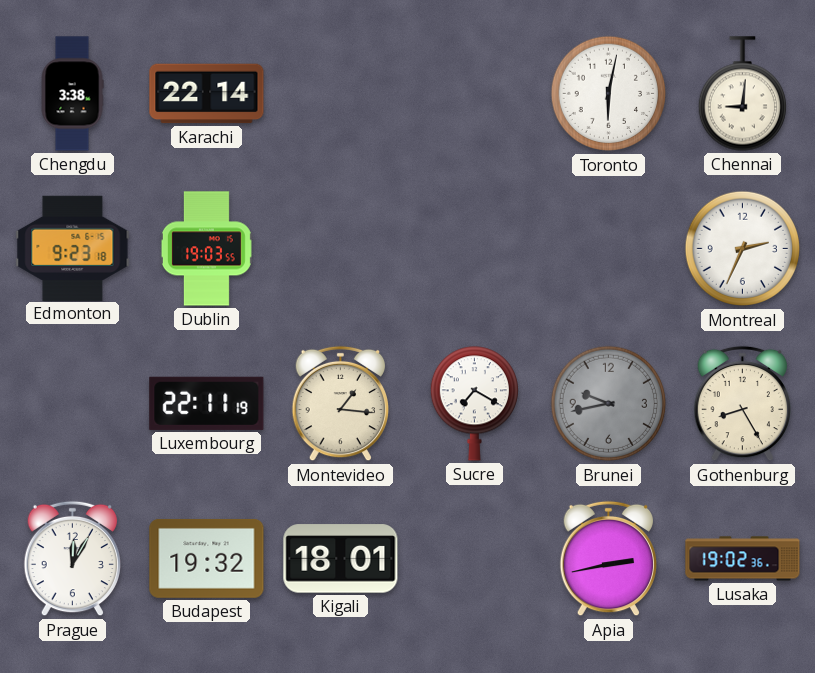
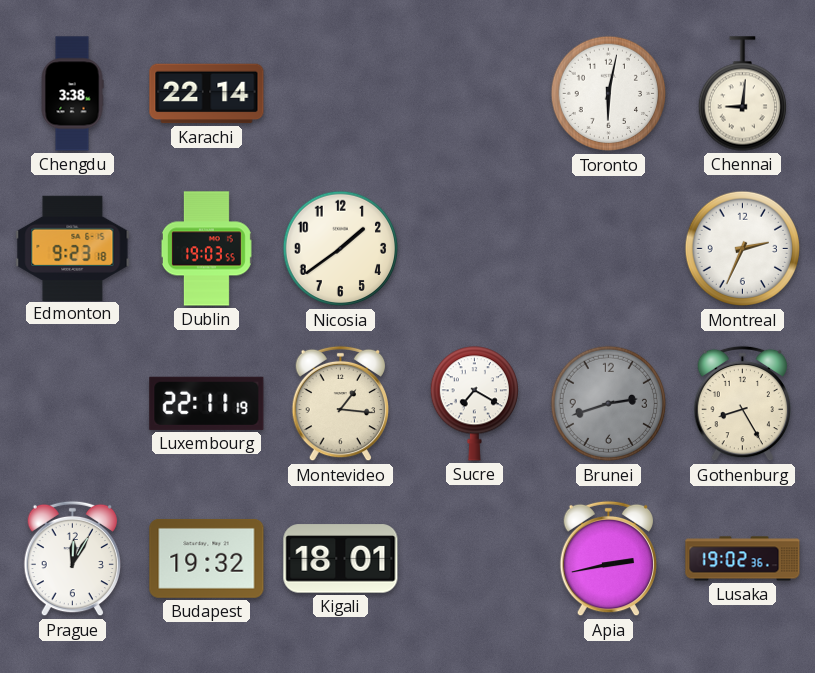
Nicosia: none -> 1:39 (341, 249)
Brunei: 9:43 -> 2:42 (609, 404)
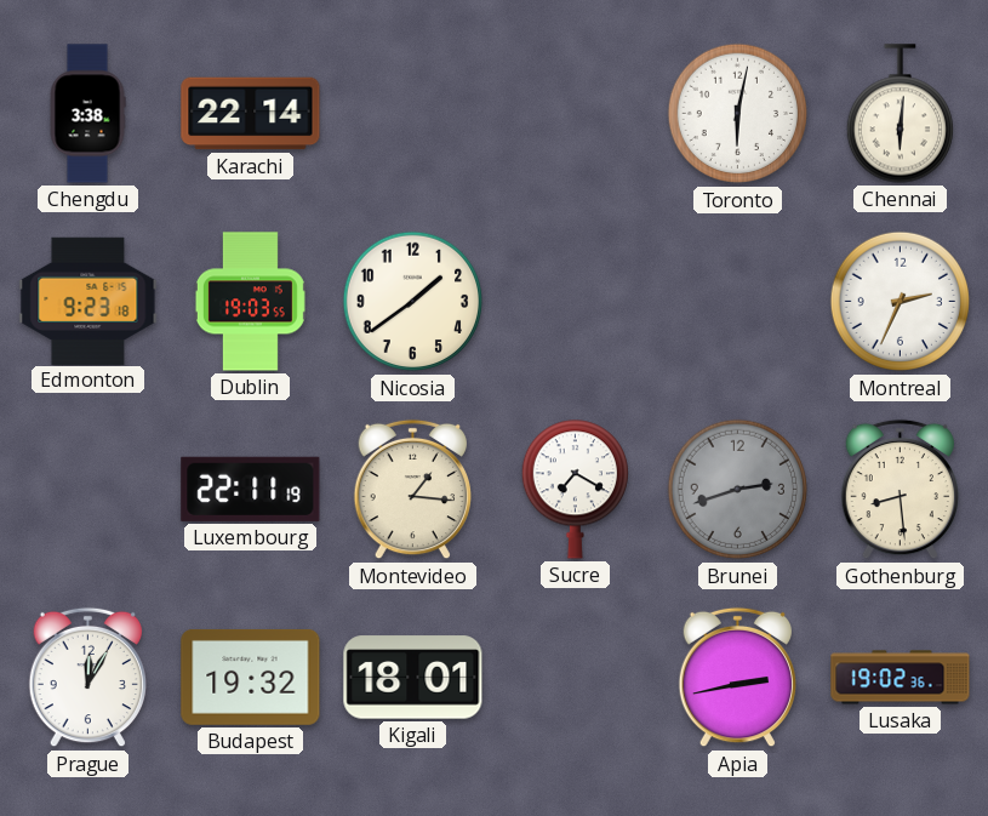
Chennai: 9:01 -> 6:01 (900, 114)
Gothenburg: 8:25 -> 8:29 (900, 490)
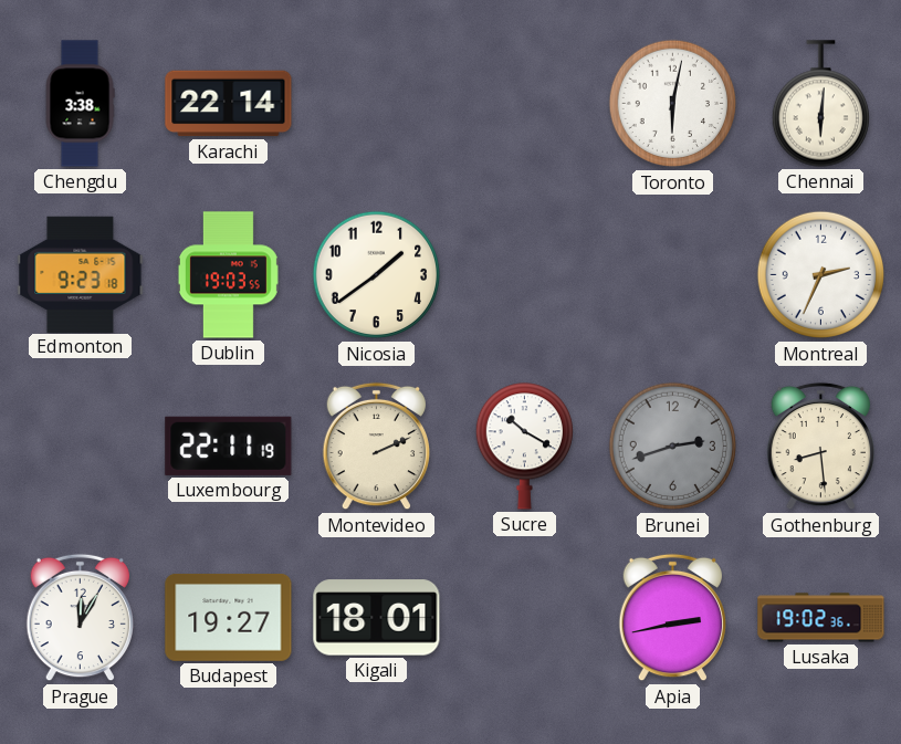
Montevideo: 1:16 -> 2:11 (376, 447)
Sucre: 7:20 -> 10:20 (524, 447)
Budapest: 19:32 -> 19:27 (229, 617)
